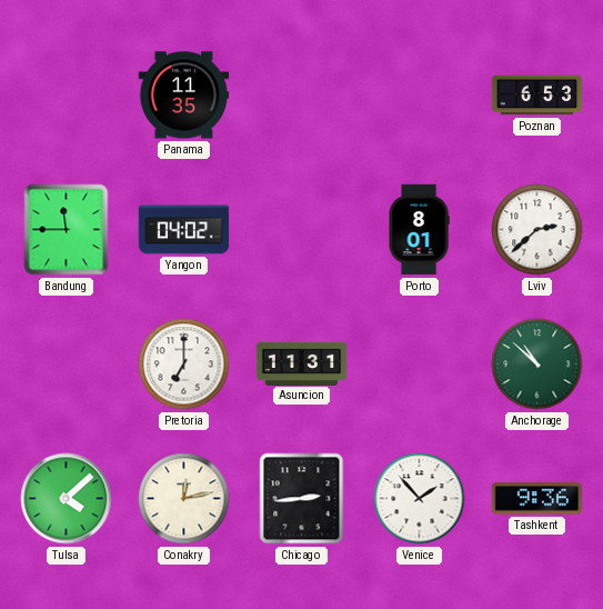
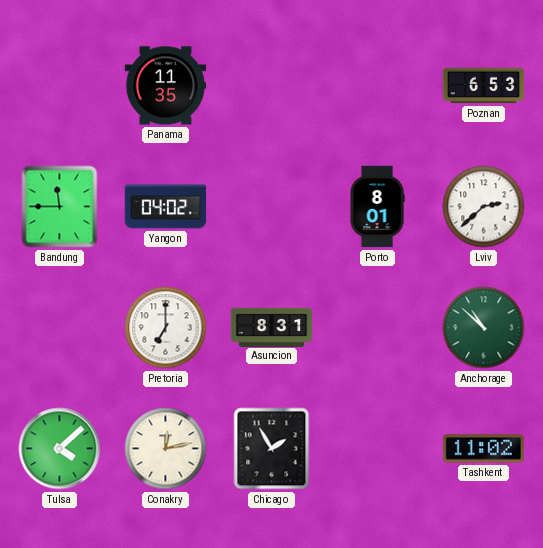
Asuncion: 11:31 -> 8:31 (272, 327)
Chicago: 2:44 -> 1:55 (272, 449)
Venice: 1:53 -> none (420, 499)
Tashkent: 9:36 -> 11:02 (484, 449)
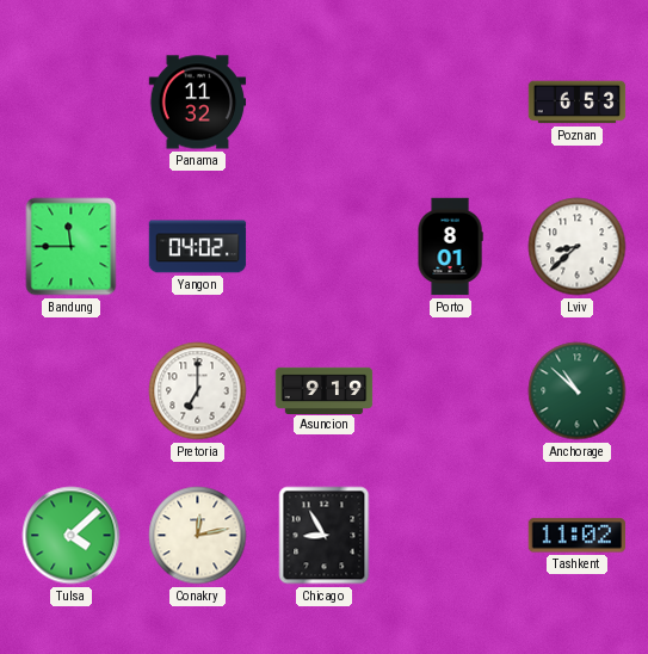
Panama: 11:35 -> 11:32 (198, 103)
Lviv: 2:38 -> 8:38 (578, 247)
Asuncion: 8:31 -> 9:19 (325, 390)
Chicago: 1:55 -> 8:55 (325, 536)
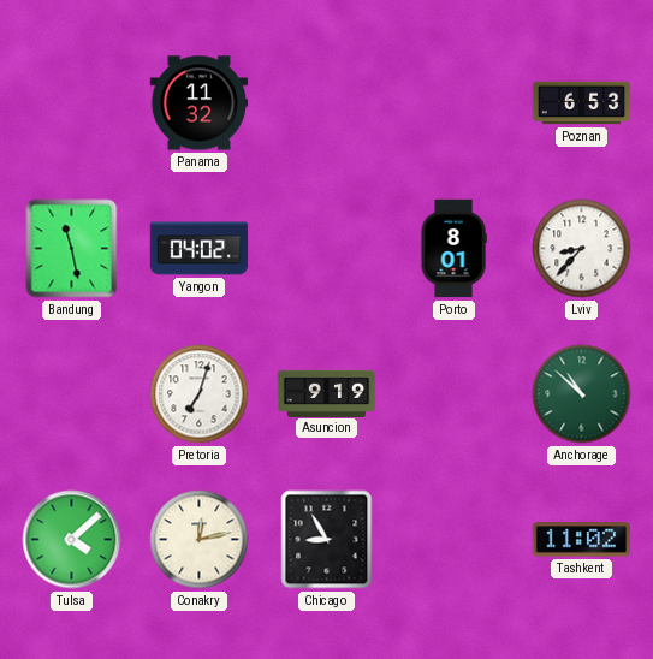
Bandung: 11:45 -> 11:28 (72, 249)
Lviv: 8:38 -> 8:37 (582, 249)
Pretoria: 7:00 -> 7:03 (200, 394)
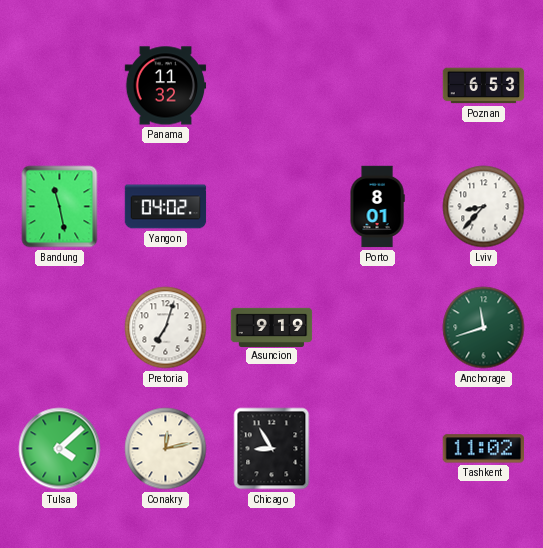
Anchorage: 10:52 -> 11:42 (484, 328)
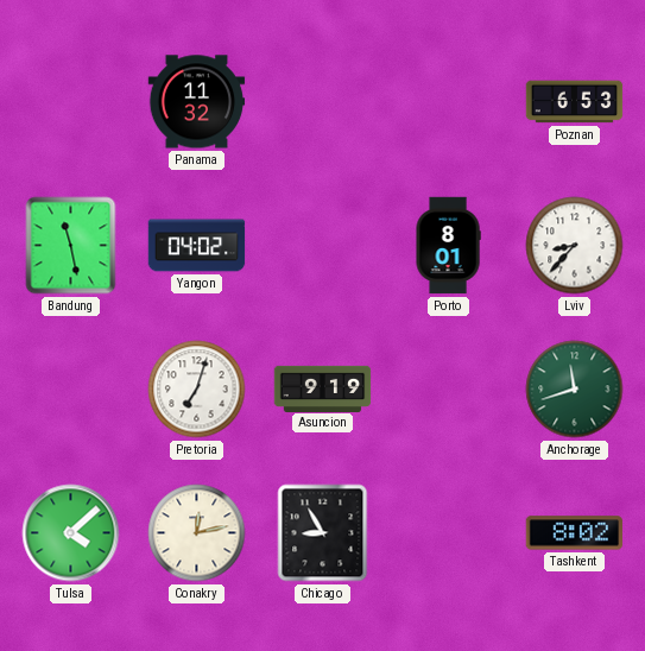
Tashkent: 11:02 -> 8:02 (575, 533)
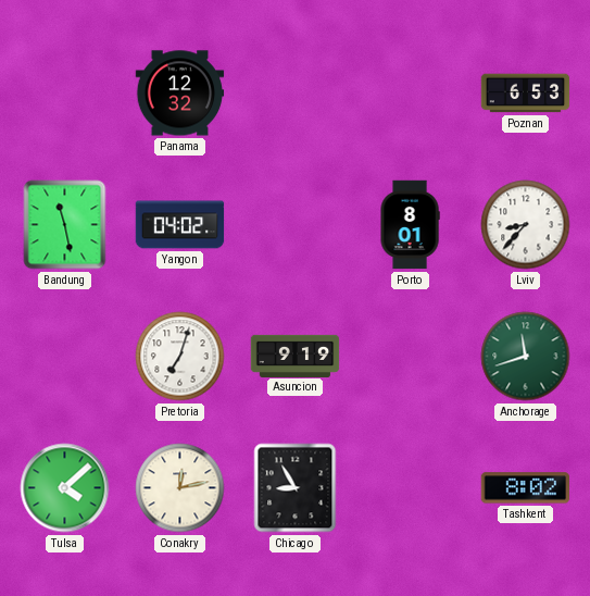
Panama: 11:32 -> 12:32 (180, 94)
